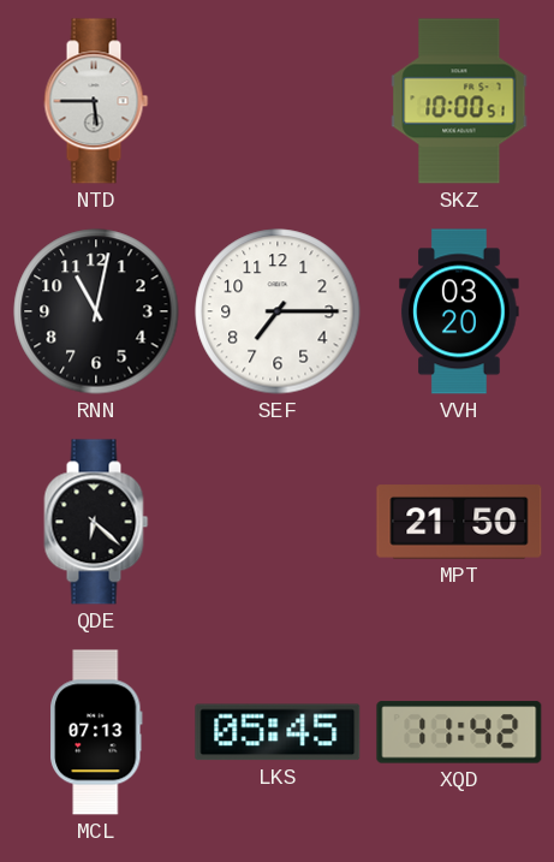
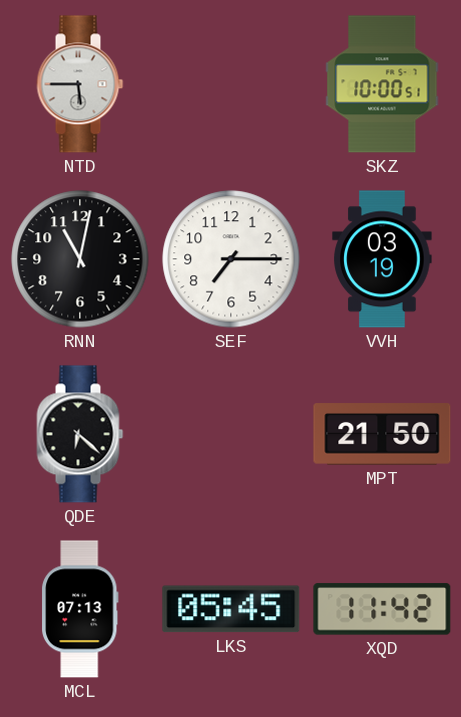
VVH: 03:20 -> 03:19 (382, 259)
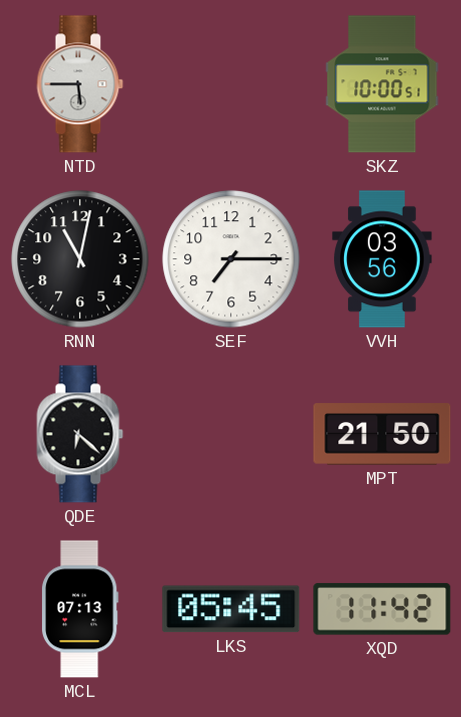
VVH: 03:19 -> 03:56 (382, 259)
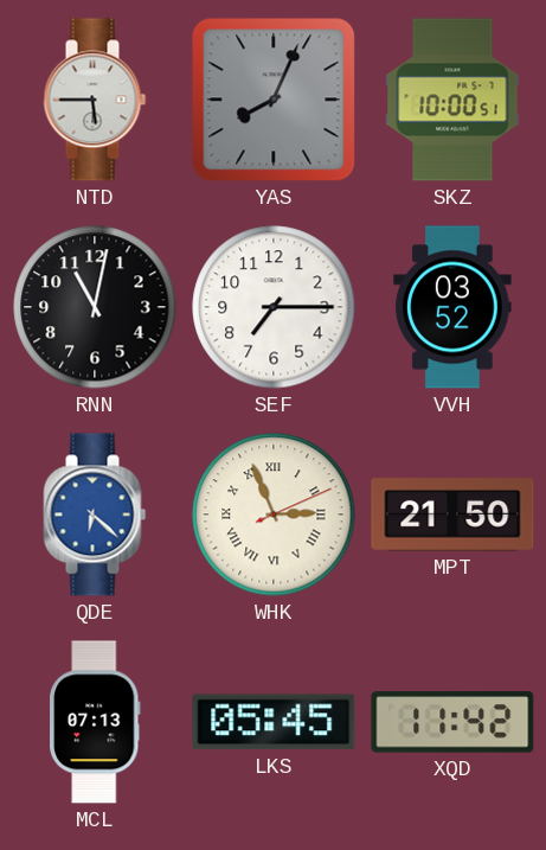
YAS: none -> 8:04 (274, 100)
VVH: 03:56 -> 03:52 (452, 307)
QDE dial: black -> blue (95, 515)
WHK: none -> 2:56 (274, 515)
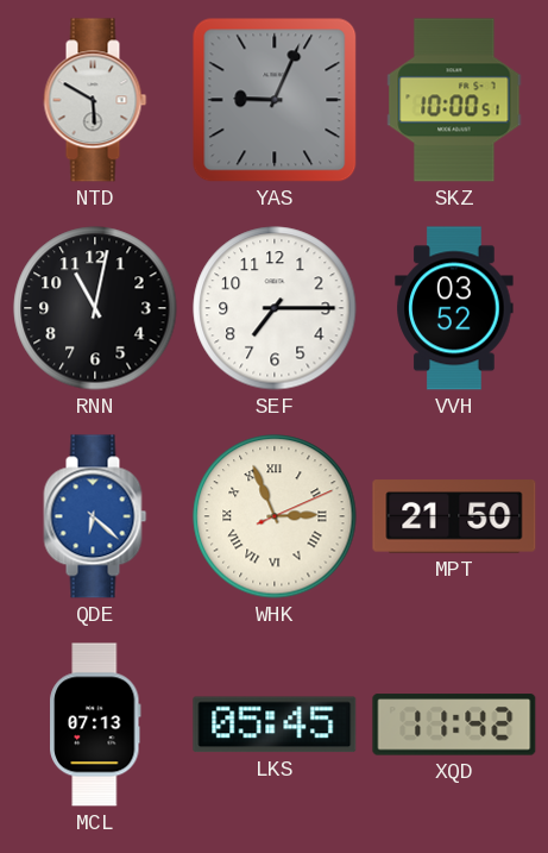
NTD: 5:45 -> 5:50 (95, 100)
YAS: 8:04 -> 9:04 (275, 100)
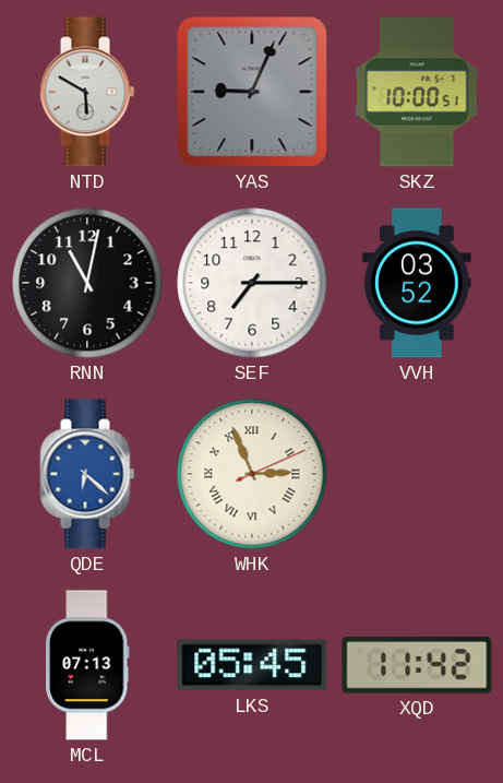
MPT: 21:50 -> none (454, 516)
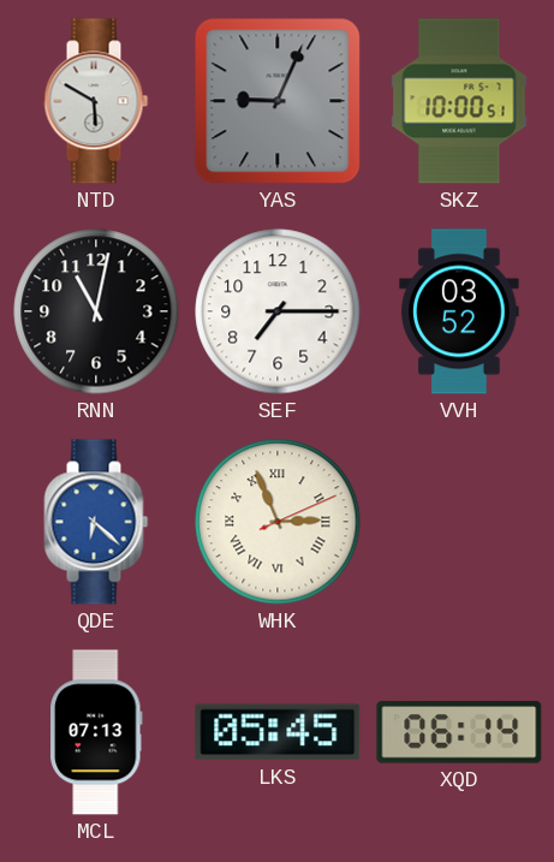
XQD: 11:42 -> 06:14 (459, 732)
